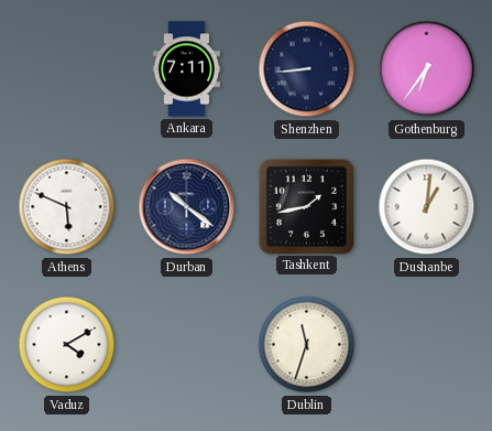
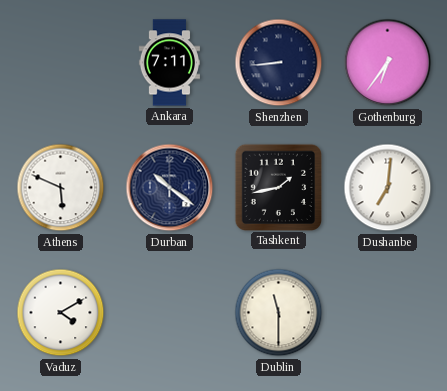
Dushanbe: 1:01 -> 7:01 (388, 188)
Dublin: 11:33 -> 11:30 (279, 313)
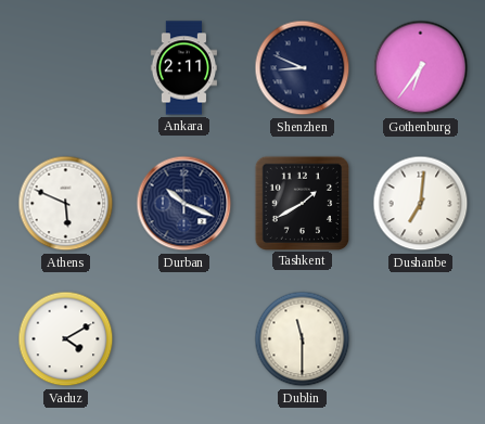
Ankara: 7:11 -> 2:11 (183, 68)
Shenzhen: 8:44 -> 8:49 (303, 68)
Durban: 10:21 -> 10:19 (184, 204)
Tashkent: 1:43 -> 1:40 (302, 203)
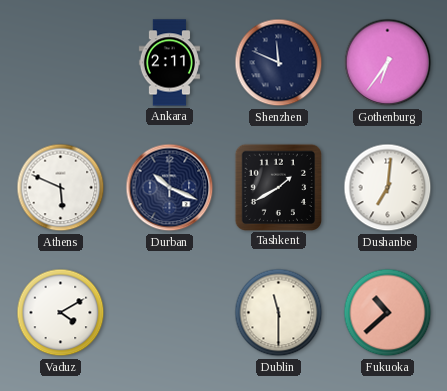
Shenzhen: 8:49 -> 11:49 (279, 63)
Fukuoka: none -> 10:38 (388, 313)
